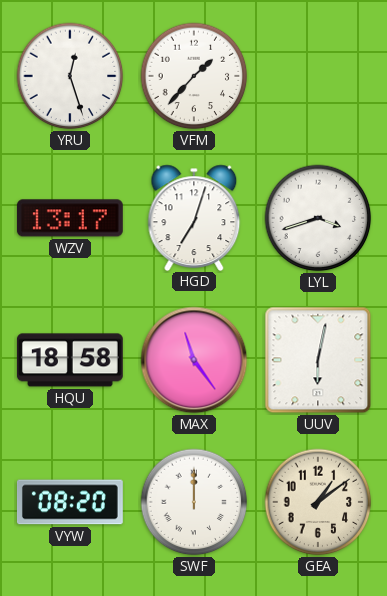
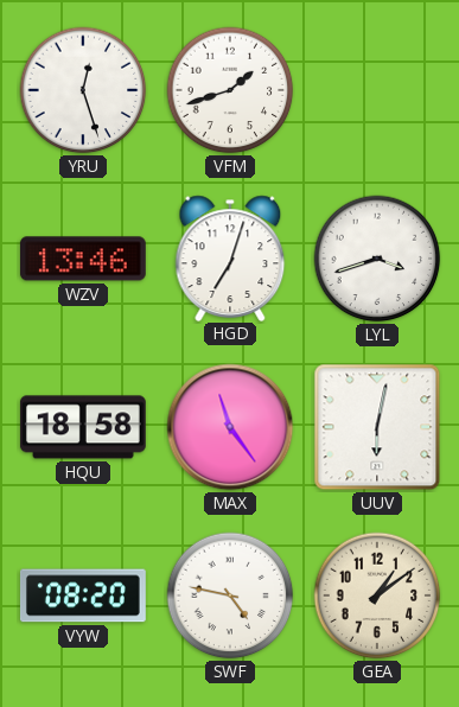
VFM: 1:37 -> 1:42 (230, 90)
WZV: 13:17 -> 13:46 (83, 259)
SWF: 12:00 -> 4:47 (230, 595)
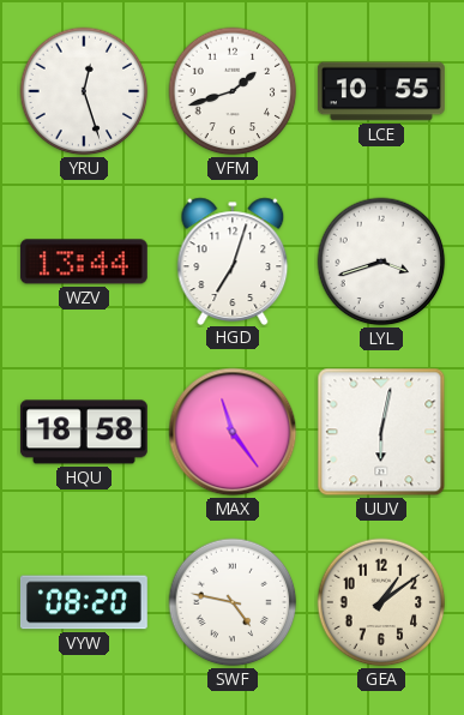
LCE: none -> 10:55 (381, 91)
WZV: 13:46 -> 13:44 (84, 262)
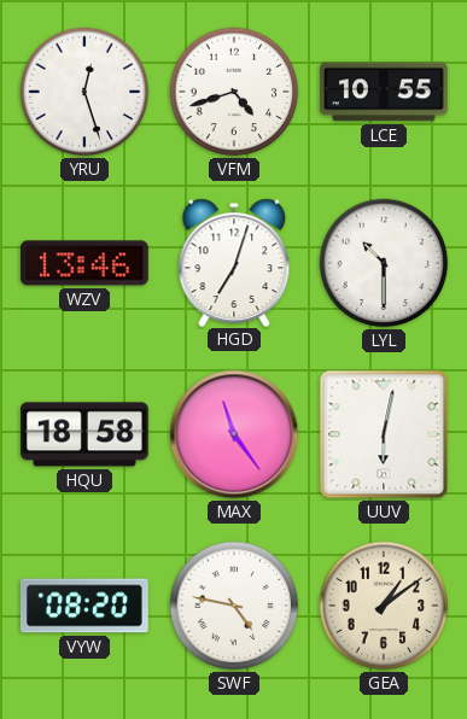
VFM: 1:42 -> 4:42 (234, 92)
WZV: 13:44 -> 13:46 (84, 263)
LYL: 3:42 -> 10:30 (384, 263)
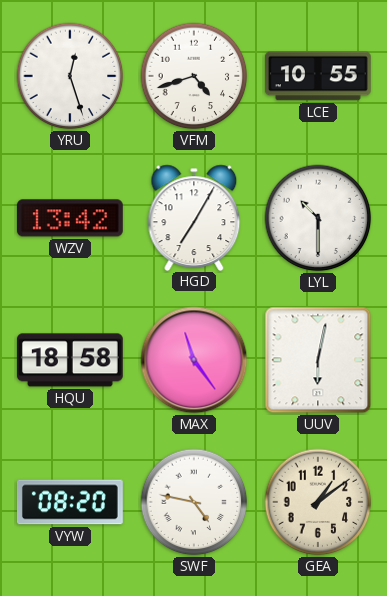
WZV: 13:46 -> 13:42 (70, 218)
HGD: 7:03 -> 7:05 (194, 217)
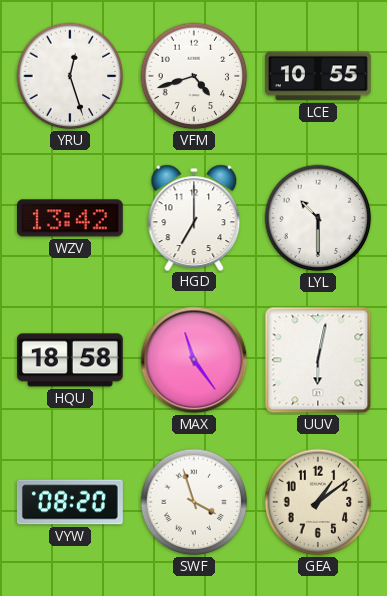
HGD: 7:05 -> 7:00 (194, 217)
SWF: 4:47 -> 3:57 (194, 502)
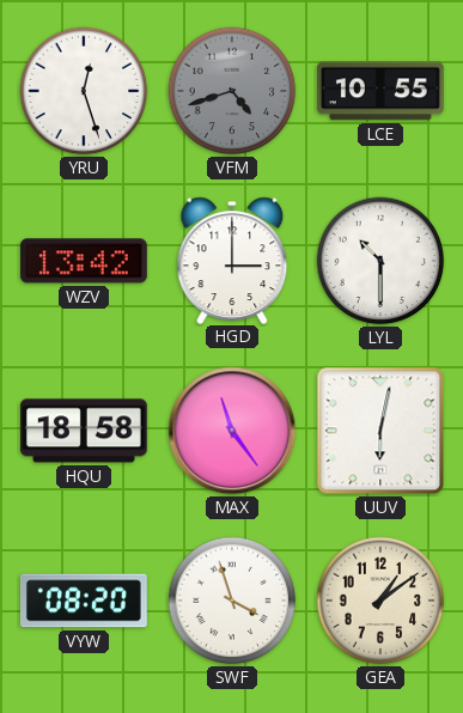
VFM dial: white -> grey (232, 91)
HGD: 7:00 -> 3:00 (232, 260)
